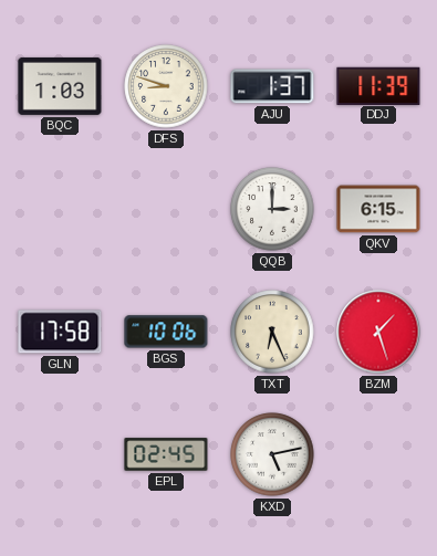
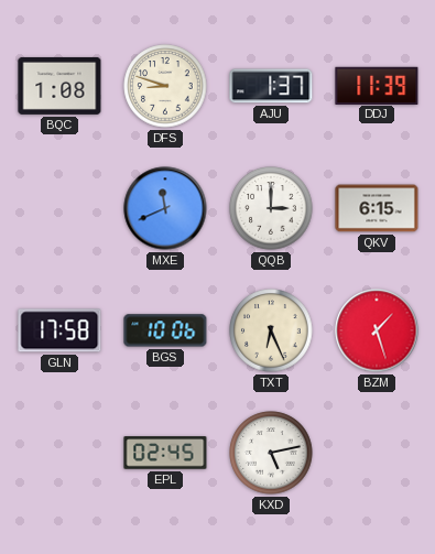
BQC: 1:03 -> 1:08 (59, 86)
MXE: none -> 11:41 (165, 208)
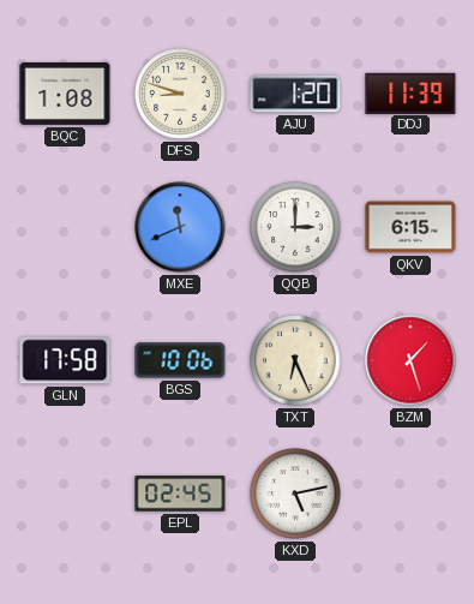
AJU: 1:37 -> 1:20 (295, 94)
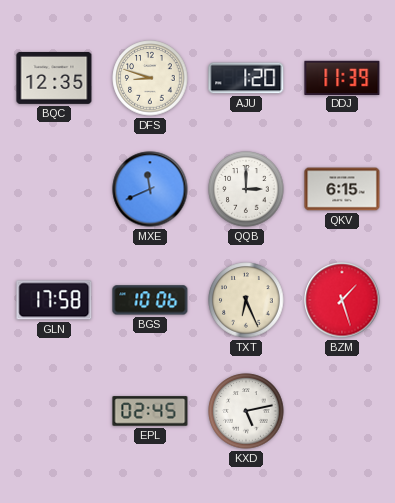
BQC: 1:08 -> 12:35 (54, 78)
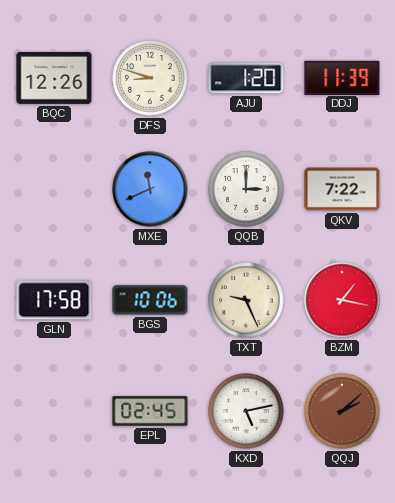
BQC: 12:35 -> 12:26 (54, 78)
QKV: 6:15 -> 7:22 (342, 189)
TXT: 6:26 -> 9:26 (246, 300)
BZM: 1:27 -> 1:17 (342, 300)
QQJ: none -> 2:08 (342, 411)
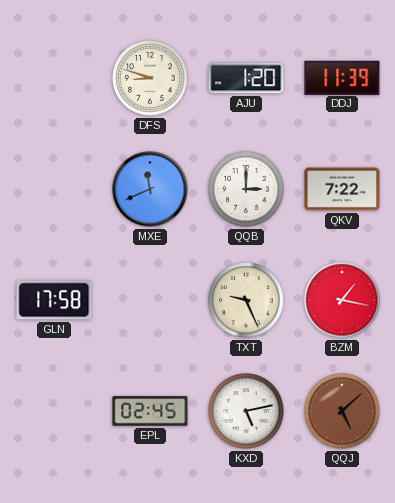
BQC: 12:26 -> none (54, 78)
BGS: 10:06 -> none (150, 300)
QQJ: 2:08 -> 5:08 (342, 411)
